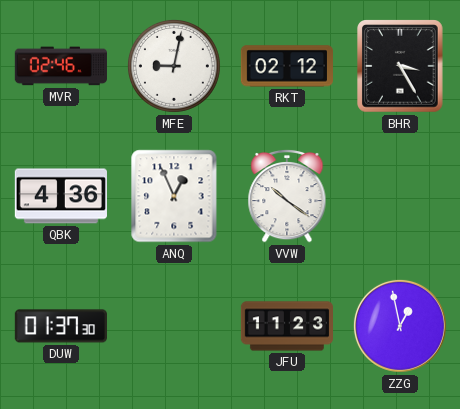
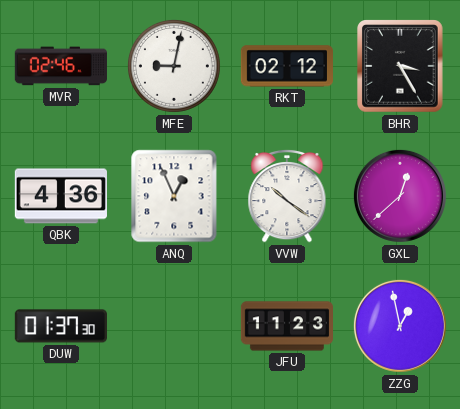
GXL: none -> 12:38 (400, 196)
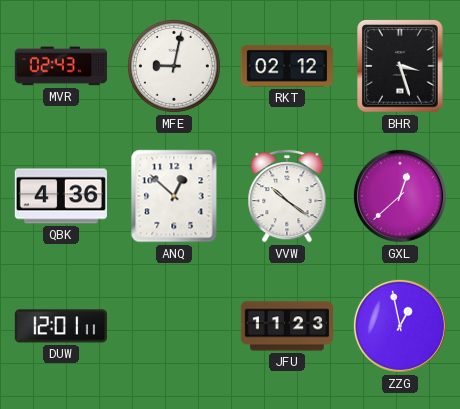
MVR: 02:46 -> 02:43 (61, 66)
BHR: 3:25 -> 3:27 (400, 66)
ANQ: 12:56 -> 12:52 (174, 196)
DUW: 01:37 -> 12:01 (61, 326)
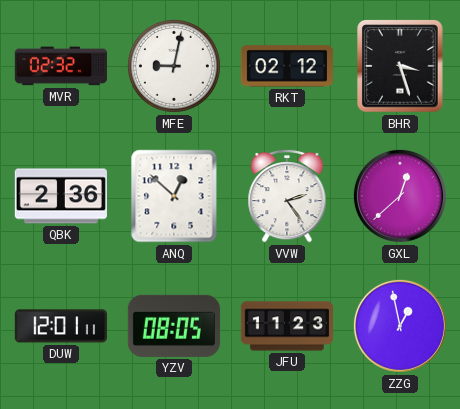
MVR: 02:43 -> 02:32 (61, 66)
QBK: 4:36 -> 2:36 (61, 196)
VVW: 10:21 -> 2:24 (287, 196)
YZV: none -> 08:05 (174, 326)
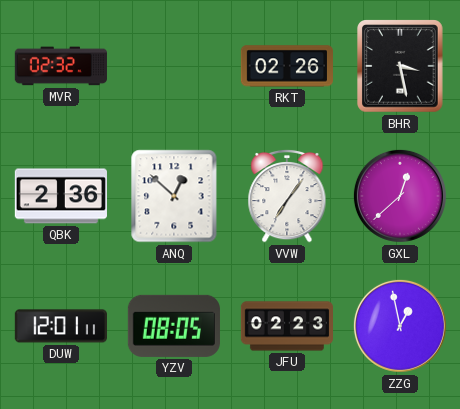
MFE: 9:02 -> none (174, 66)
RKT: 02:12 -> 02:26 (287, 66)
BHR: 3:27 -> 3:28 (400, 66)
VVW: 2:24 -> 7:06 (287, 196)
JFU: 11:23 -> 02:23 (286, 326)
